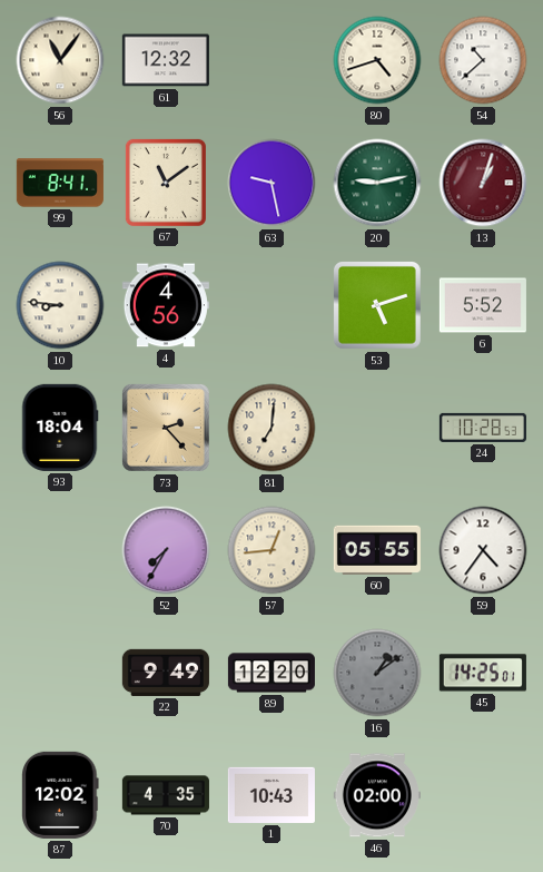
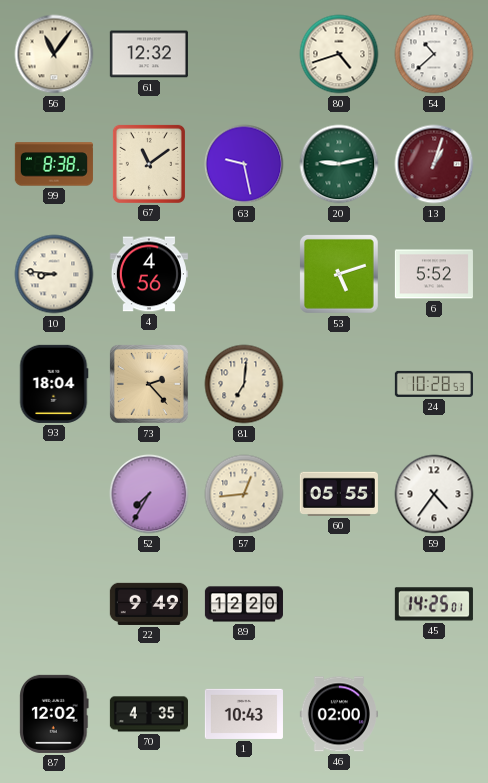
99: 8:41 -> 8:38 (54, 164)
16: 1:09 -> none (377, 673)
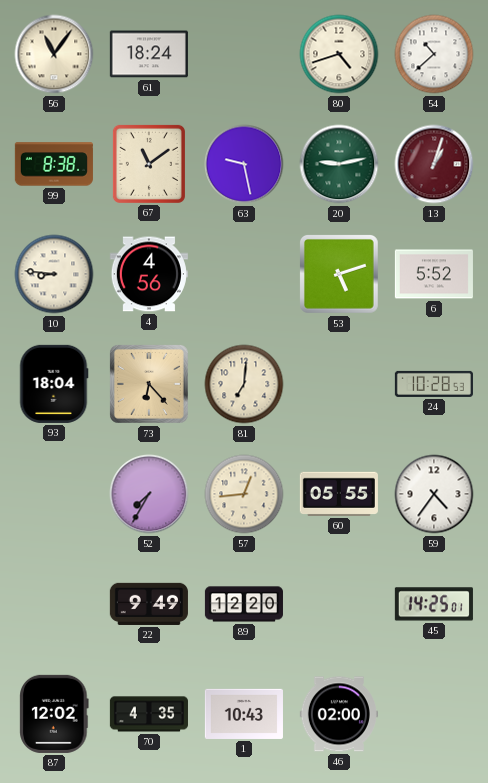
61: 12:32 -> 18:24 (149, 54)
73: 2:23 -> 6:23 (149, 384)
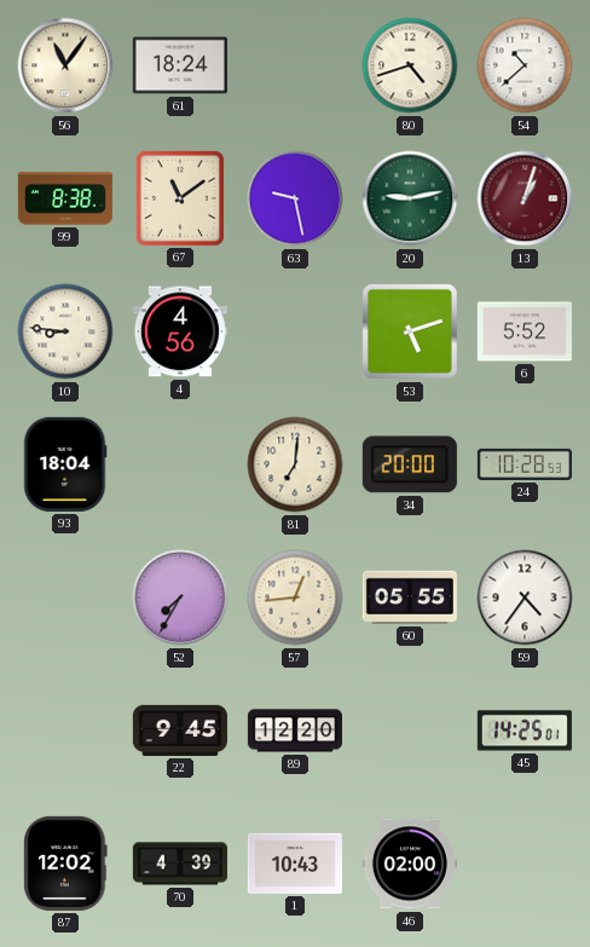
73: 6:23 -> none (149, 384)
34: none -> 20:00 (410, 464)
22: 9:49 -> 9:45 (180, 731)
70: 4:35 -> 4:39 (180, 864)
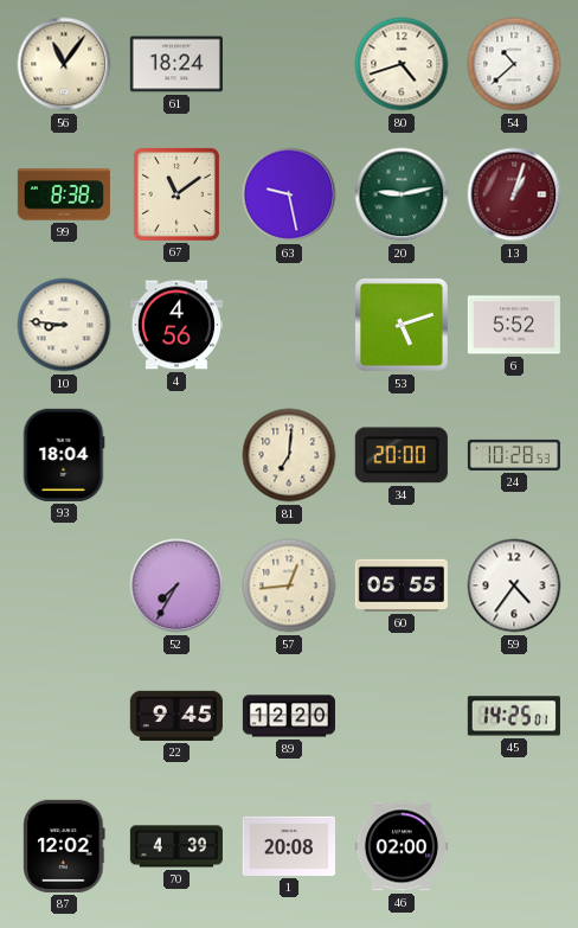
1: 10:43 -> 20:08 (289, 846)
